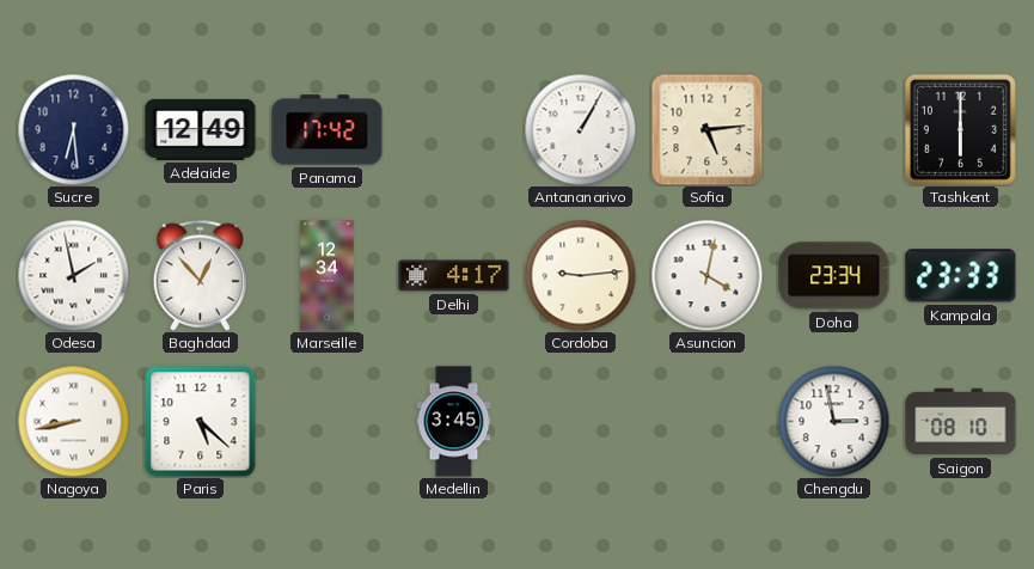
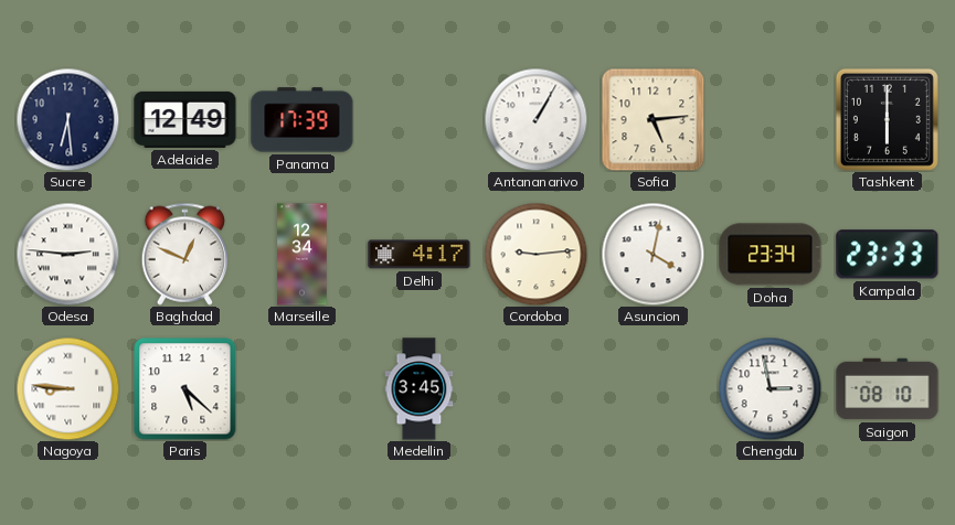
Panama: 17:42 -> 17:39 (303, 120)
Odesa: 1:58 -> 2:46 (67, 254)
Baghdad: 12:53 -> 12:49 (185, 254)
Nagoya: 8:43 -> 8:46 (67, 388)
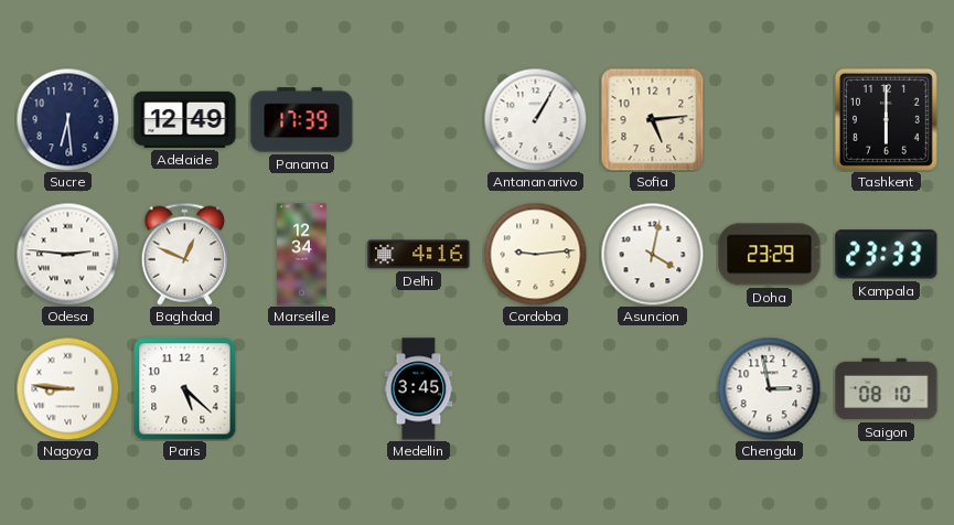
Delhi: 4:17 -> 4:16 (419, 255)
Doha: 23:34 -> 23:29 (770, 255)
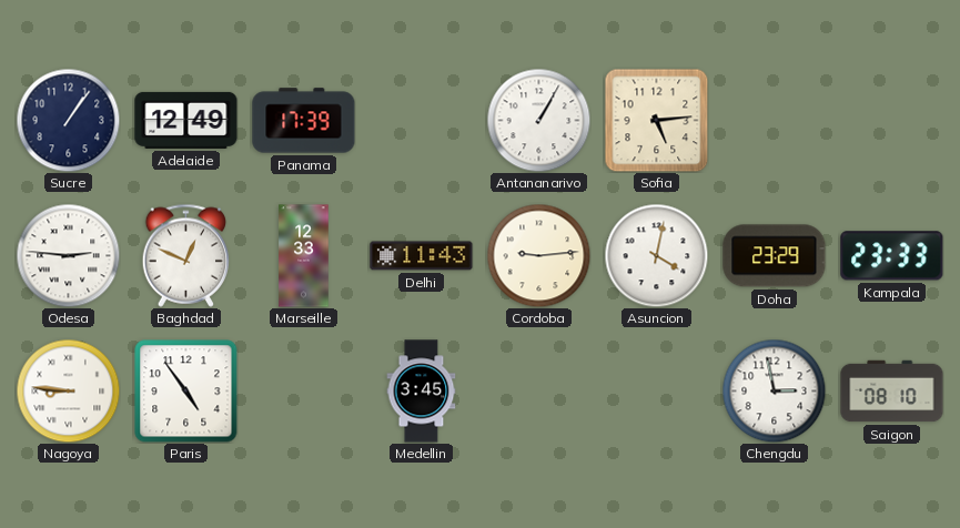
Sucre: 6:29 -> 1:06 (68, 120)
Tashkent: 6:00 -> none (886, 119)
Marseille: 12:34 -> 12:33 (304, 256)
Delhi: 4:16 -> 11:43 (422, 256)
Paris: 5:22 -> 4:54 (186, 392)
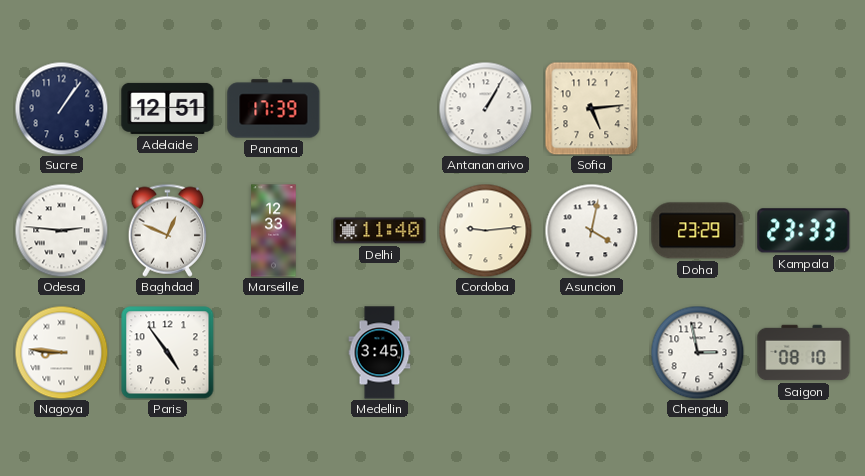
Adelaide: 12:49 -> 12:51 (168, 108)
Delhi: 11:43 -> 11:40 (380, 231)
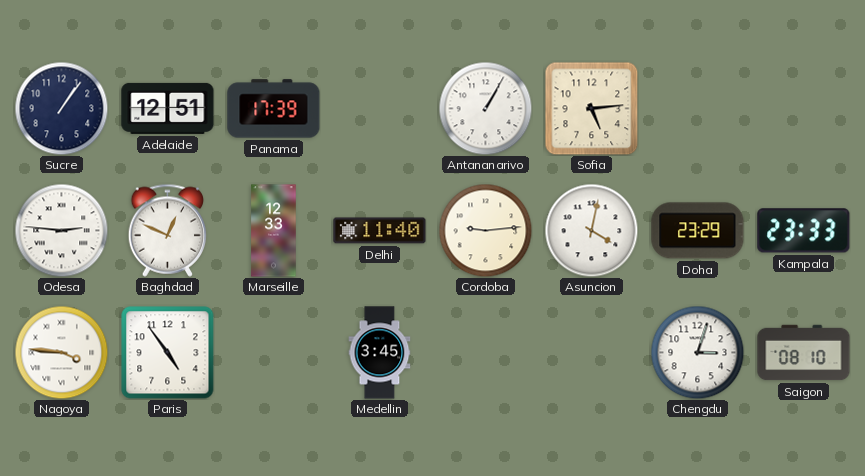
Nagoya: 8:46 -> 3:46 (61, 352)
Chengdu: 2:58 -> 3:03 (697, 352)
